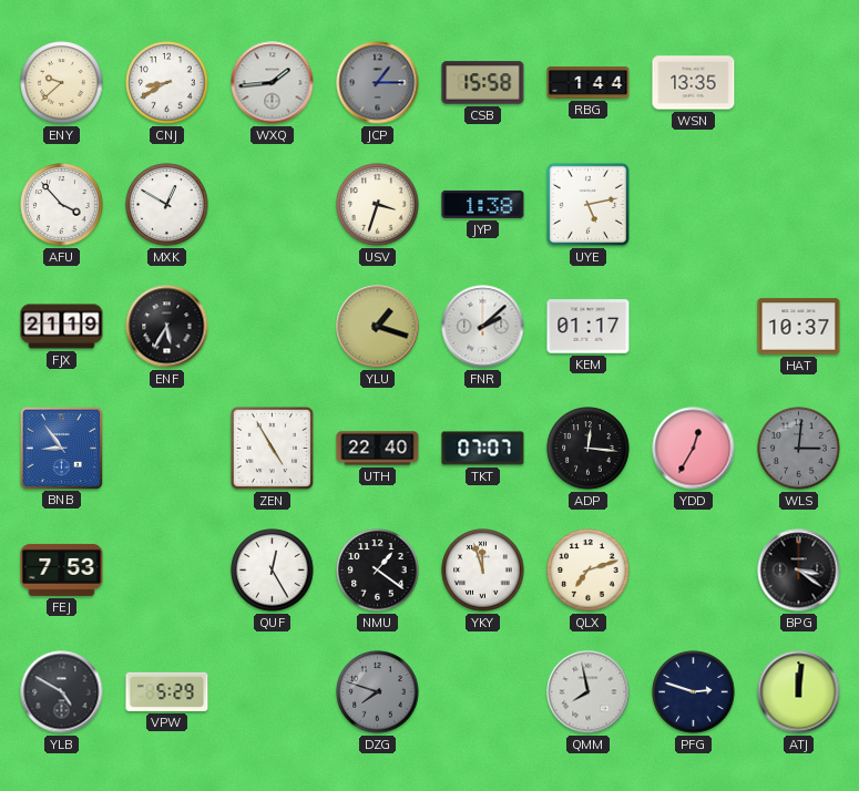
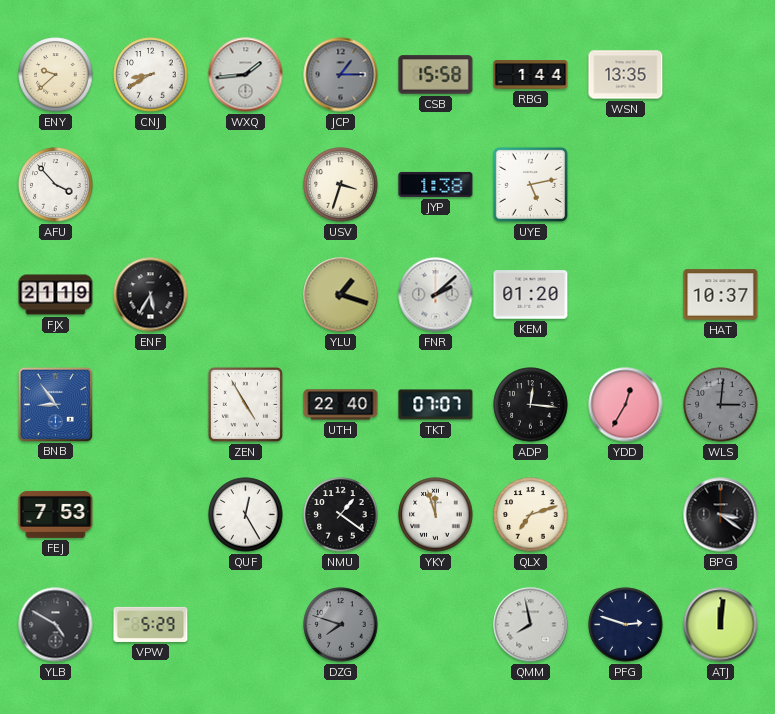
MXK: 12:50 -> none (167, 205)
KEM: 01:17 -> 01:20 (531, 295)
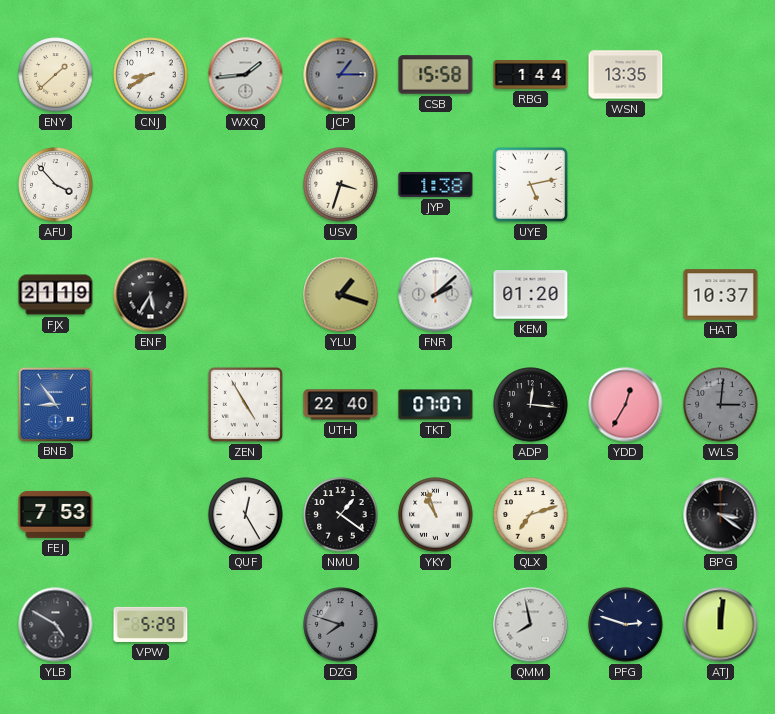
ENY: 9:38 -> 1:38 (56, 75)
YKY: 11:57 -> 10:57 (436, 515)
